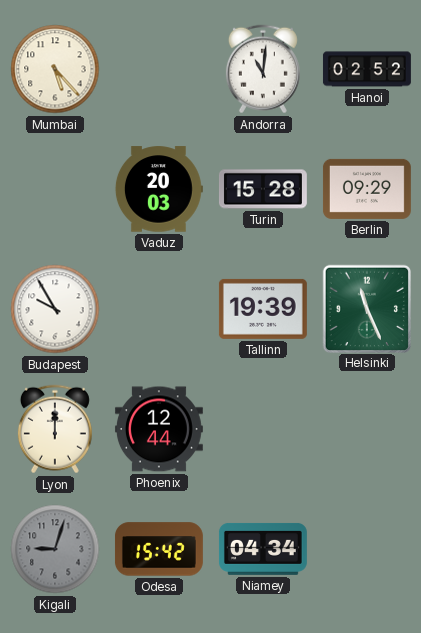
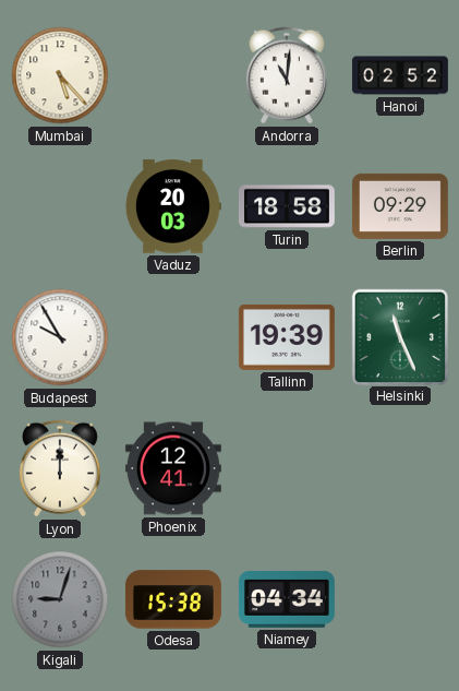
Turin: 15:28 -> 18:58 (287, 206)
Phoenix: 12:44 -> 12:41 (173, 468)
Odesa: 15:42 -> 15:38 (173, 599)
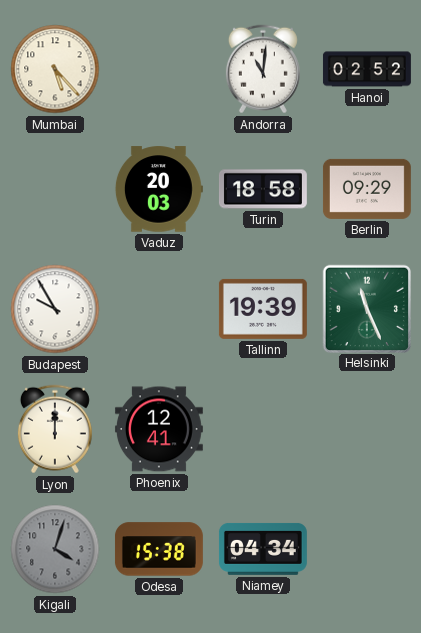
Kigali: 9:03 -> 4:03 (55, 549)
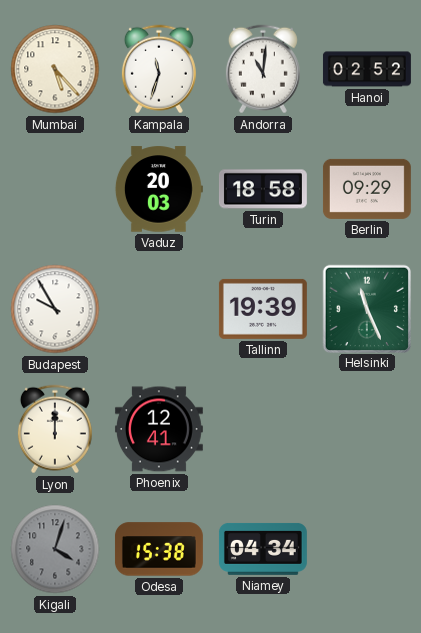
Kampala: none -> 11:33 (159, 69)
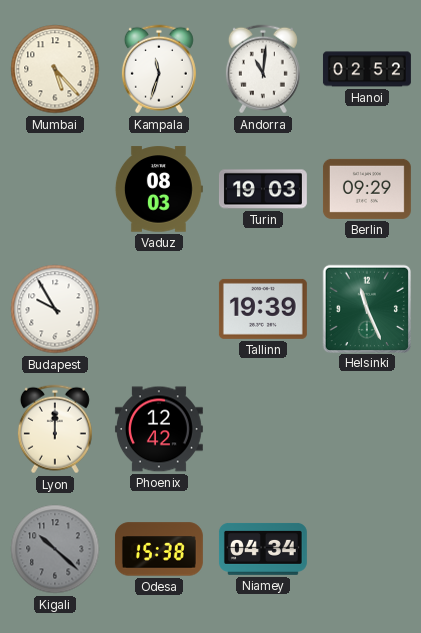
Vaduz: 20:03 -> 08:03 (159, 189)
Turin: 18:58 -> 19:03 (263, 189)
Phoenix: 12:41 -> 12:42 (159, 429)
Kigali: 4:03 -> 10:22 (55, 549)
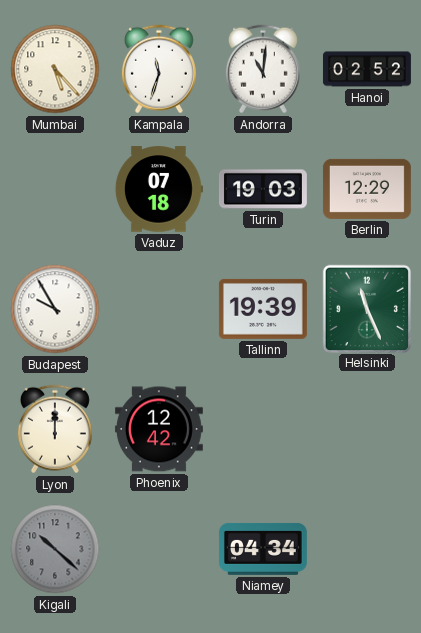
Vaduz: 08:03 -> 07:18 (159, 189)
Berlin: 09:29 -> 12:29 (367, 189)
Odesa: 15:38 -> none (159, 549)
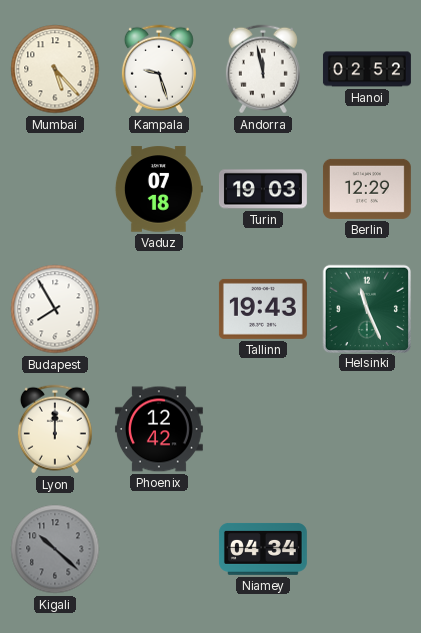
Kampala: 11:33 -> 9:27 (159, 69)
Andorra: 11:01 -> 11:58 (263, 69)
Budapest: 9:55 -> 7:55 (55, 309)
Tallinn: 19:39 -> 19:43 (263, 309)
